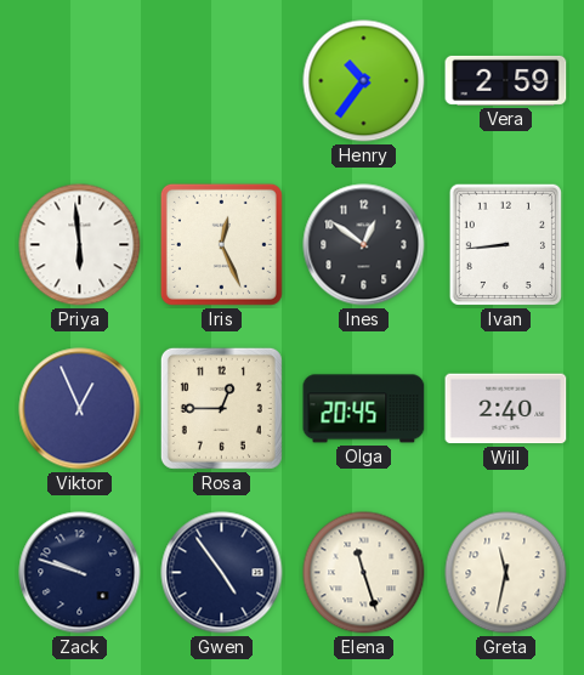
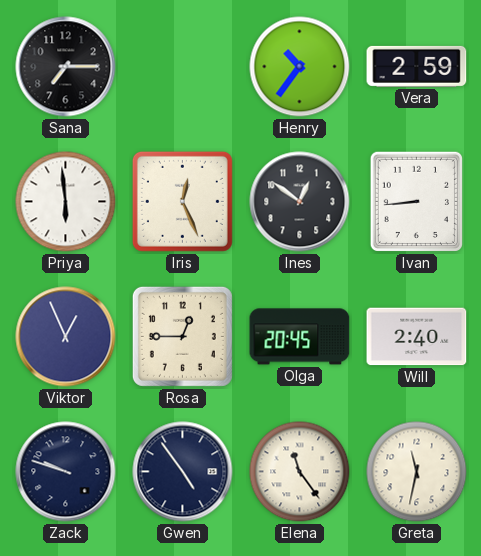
Sana: none -> 7:15 (66, 67)
Elena: 11:27 -> 11:24 (300, 472)
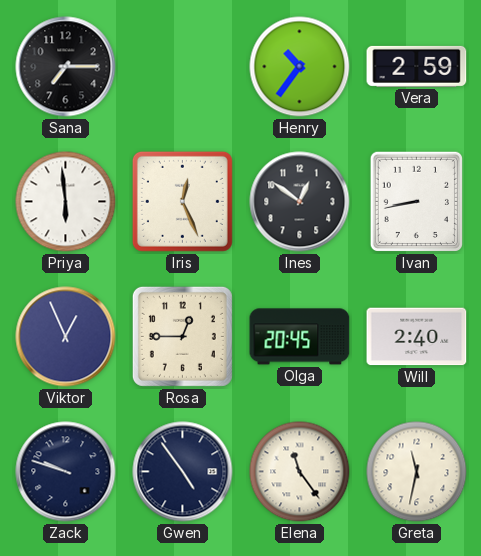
Ivan: 8:44 -> 8:43 (416, 201)
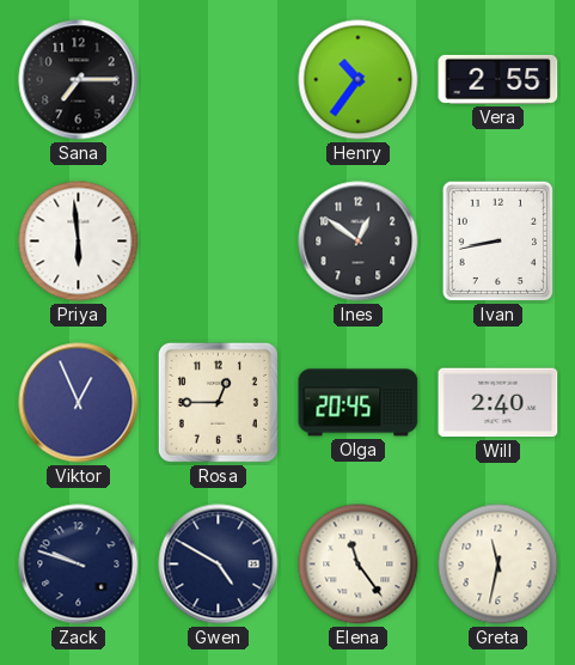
Vera: 2:59 -> 2:55 (498, 79)
Iris: 12:26 -> none (182, 201)
Gwen: 4:54 -> 4:50 (219, 565)
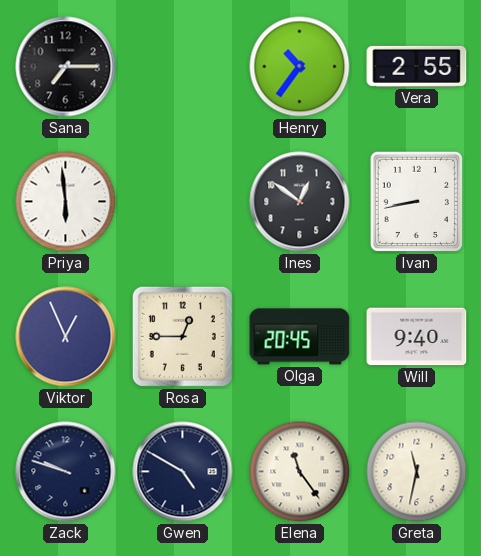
Will: 2:40 -> 9:40 (417, 337)
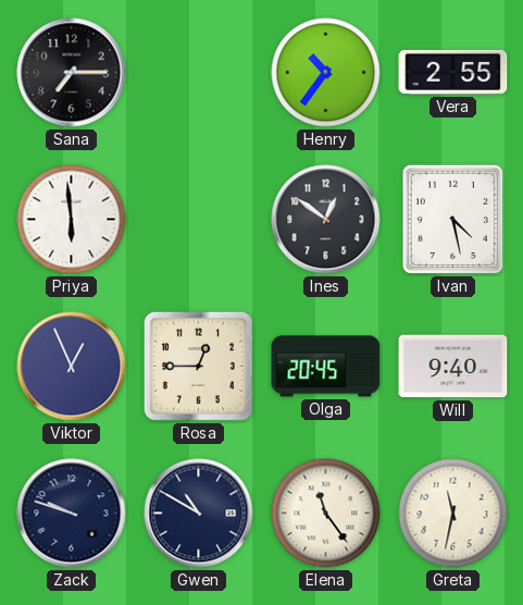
Ivan: 8:43 -> 4:28 (452, 219)
Gwen: 4:50 -> 10:50 (199, 514)
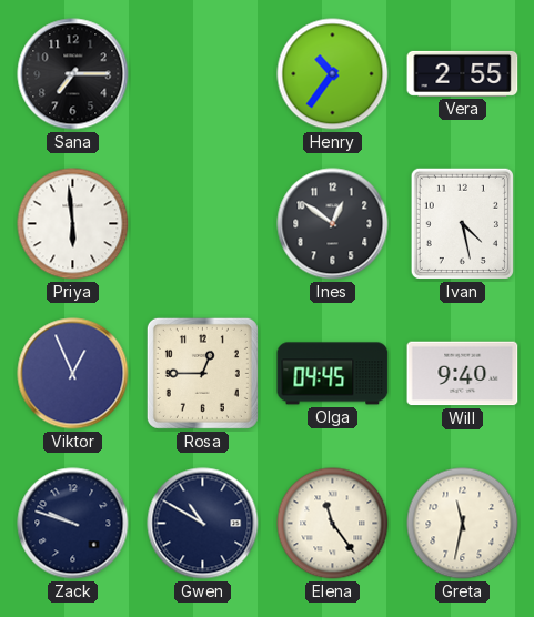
Olga: 20:45 -> 04:45 (333, 374)
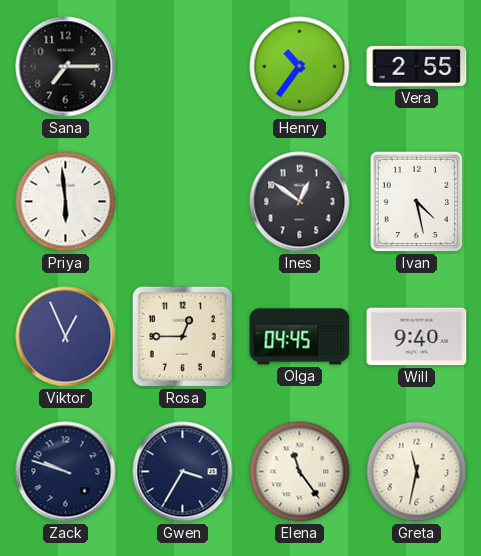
Gwen: 10:50 -> 3:35 (183, 472)
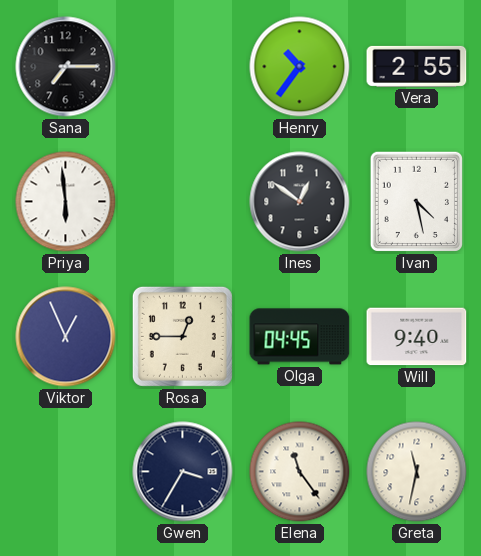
Zack: 9:48 -> none (66, 472)
